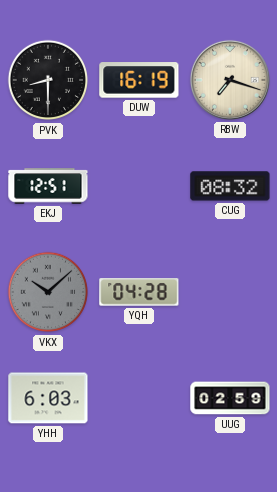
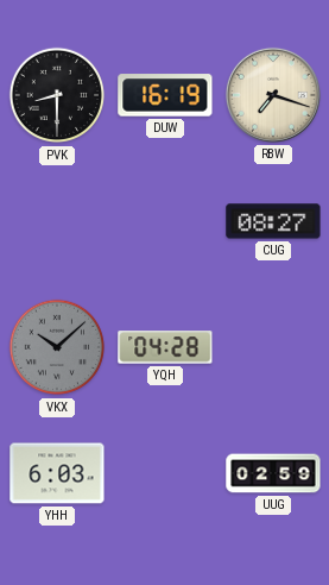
EKJ: 12:51 -> none (48, 186)
CUG: 08:32 -> 08:27 (273, 221)
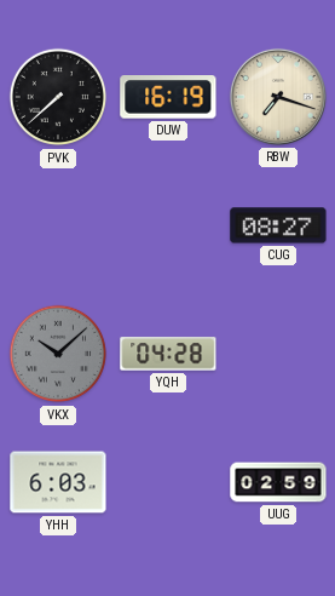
PVK: 8:30 -> 7:38 (58, 97)
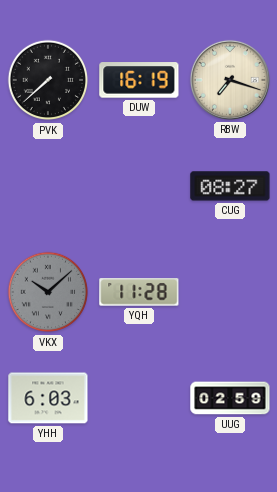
YQH: 04:28 -> 11:28 (139, 292)
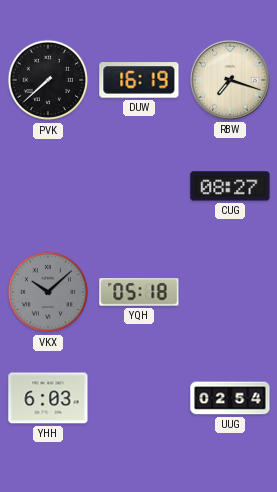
YQH: 11:28 -> 05:18 (139, 292)
UUG: 02:59 -> 02:54 (230, 398)
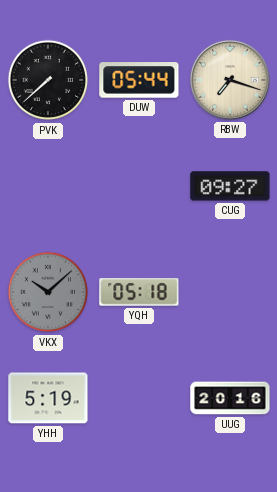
DUW: 16:19 -> 05:44 (139, 80)
CUG: 08:27 -> 09:27 (230, 186)
YHH: 6:03 -> 5:19 (48, 398)
UUG: 02:54 -> 20:16 (230, 398)
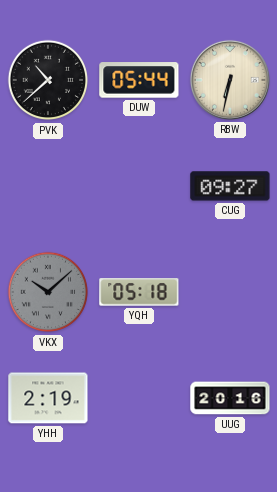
PVK: 7:38 -> 10:38 (48, 80)
RBW: 7:18 -> 6:32 (230, 80)
YHH: 5:19 -> 2:19 (48, 398)
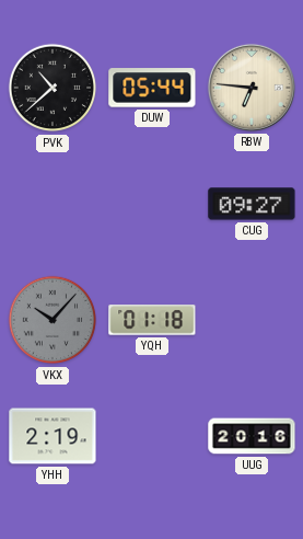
RBW: 6:32 -> 6:46 (252, 88)
VKX: 10:08 -> 10:07 (53, 320)
YQH: 05:18 -> 01:18 (152, 320)
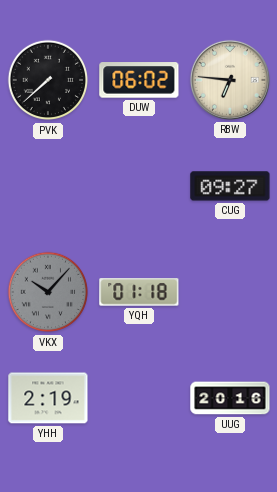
PVK: 10:38 -> 7:38 (48, 80)
DUW: 05:44 -> 06:02 (139, 80)
